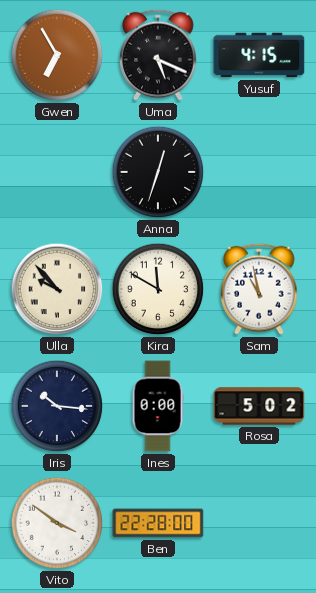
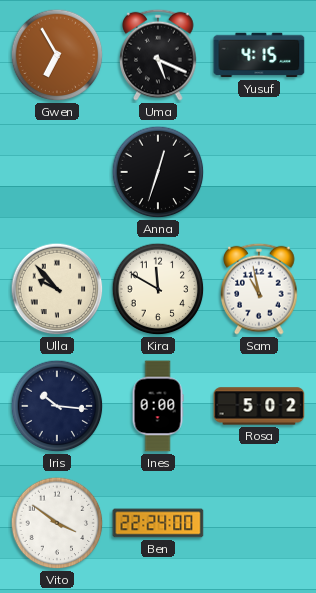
Ben: 22:28 -> 22:24 (158, 523)
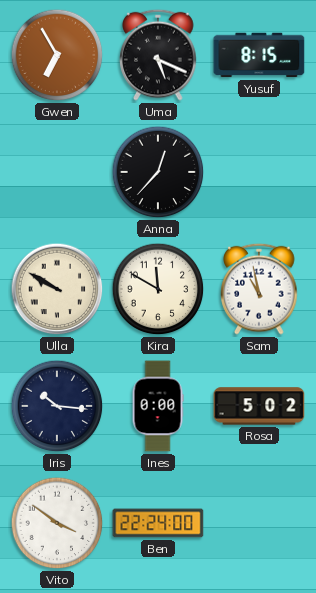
Yusuf: 4:15 -> 8:15 (259, 55)
Anna: 12:33 -> 12:37 (158, 172)
Ulla: 9:53 -> 9:50 (57, 289)
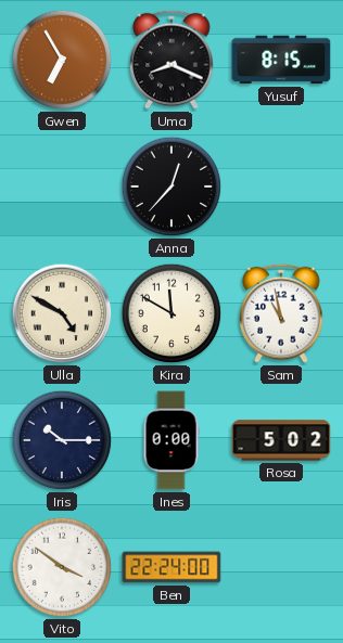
Uma: 5:19 -> 8:19 (171, 60)
Ulla: 9:50 -> 4:50 (62, 313)
Iris: 10:16 -> 10:15 (62, 440)
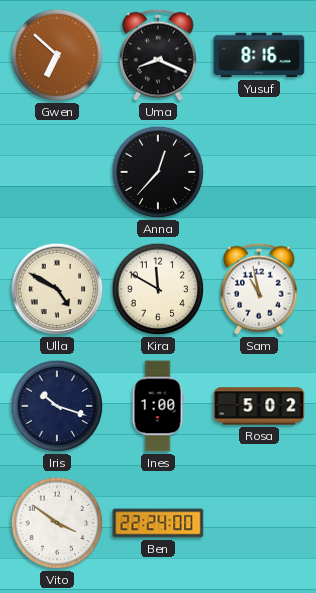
Gwen: 6:55 -> 6:52 (57, 55)
Yusuf: 8:15 -> 8:16 (259, 55)
Iris: 10:15 -> 10:18 (57, 406)
Ines: 0:00 -> 1:00 (158, 406)
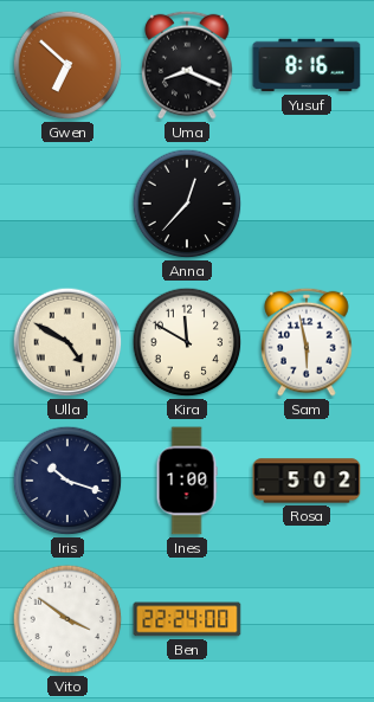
Sam: 10:58 -> 5:58 (307, 342)
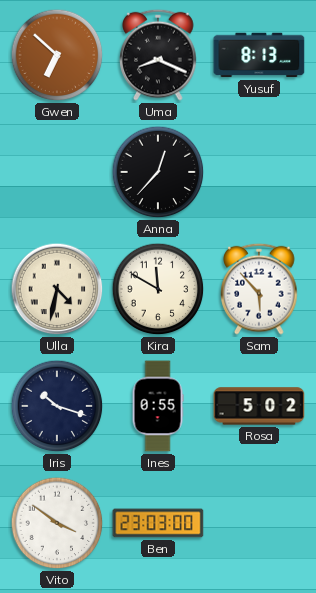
Yusuf: 8:16 -> 8:13 (259, 55)
Ulla: 4:50 -> 4:32 (57, 289)
Sam: 5:58 -> 5:53 (259, 289)
Ines: 1:00 -> 0:55 (158, 406)
Ben: 22:24 -> 23:03 (158, 523)
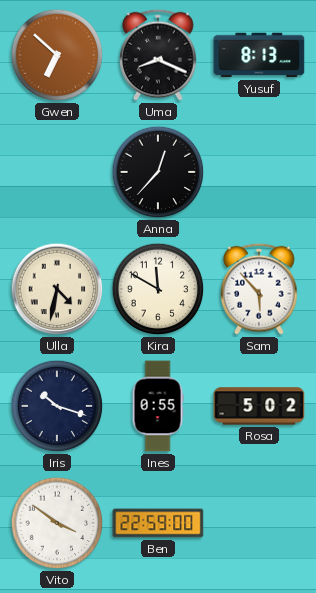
Ben: 23:03 -> 22:59 (158, 523)
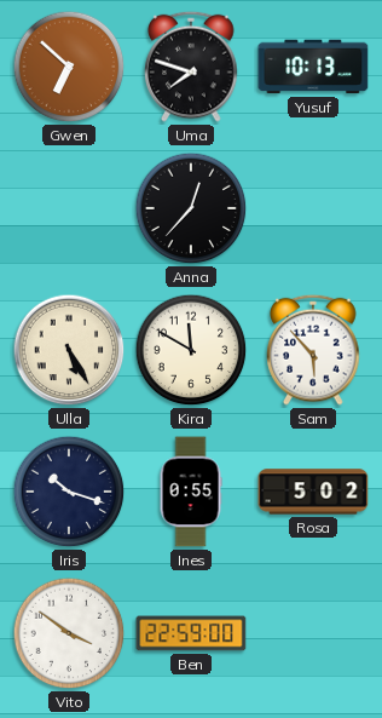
Uma: 8:19 -> 7:48 (191, 67)
Yusuf: 8:13 -> 10:13 (313, 67)
Ulla: 4:32 -> 5:25 (69, 350)
